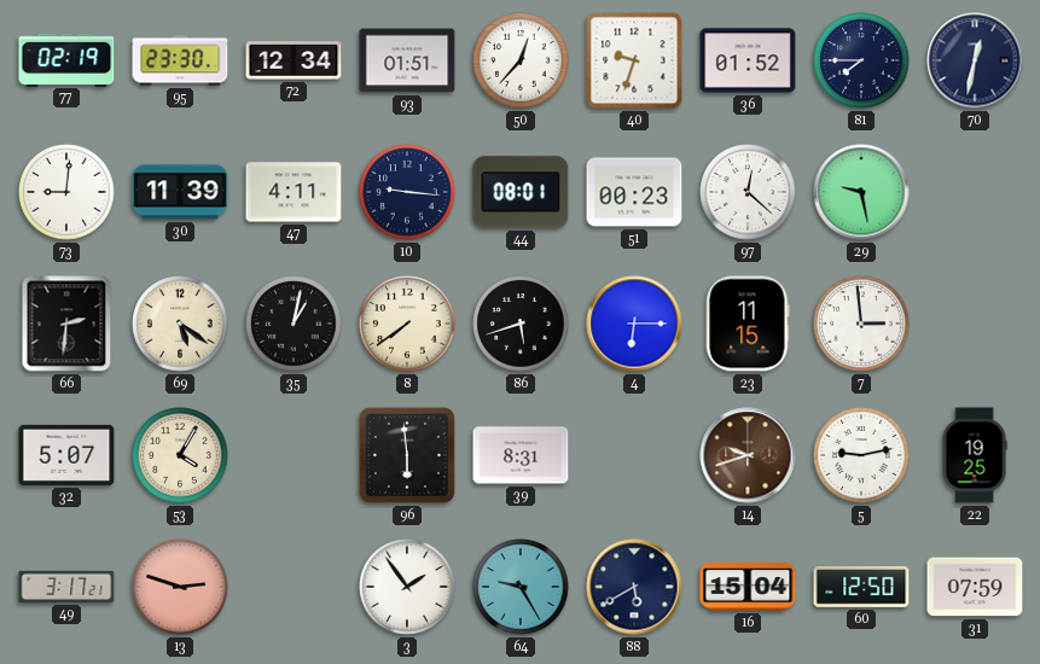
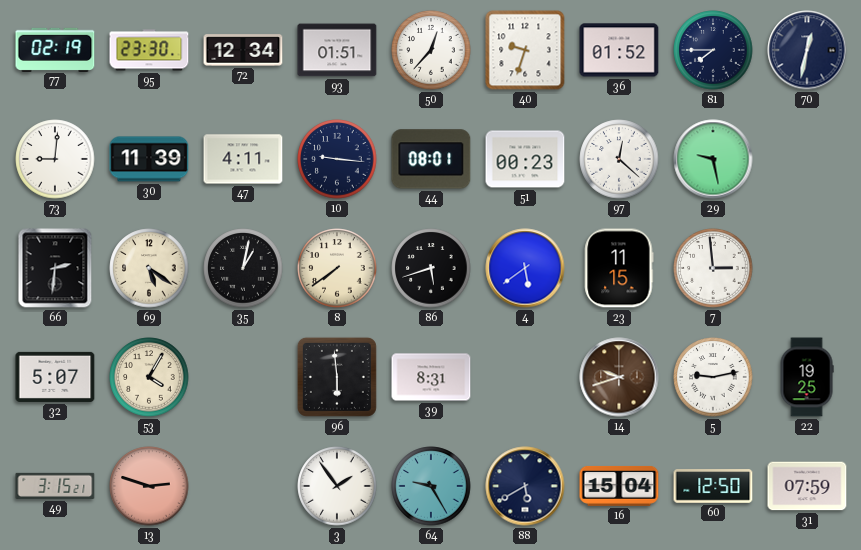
4: 6:15 -> 5:39 (525, 268)
49: 3:17 -> 3:15 (55, 486)
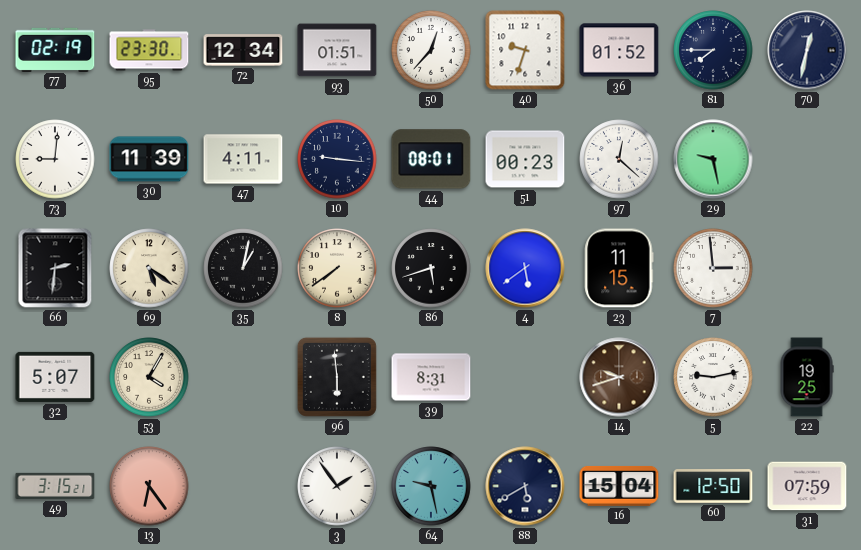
13: 2:48 -> 6:24 (149, 486)
64: 9:25 -> 9:28 (431, 486)
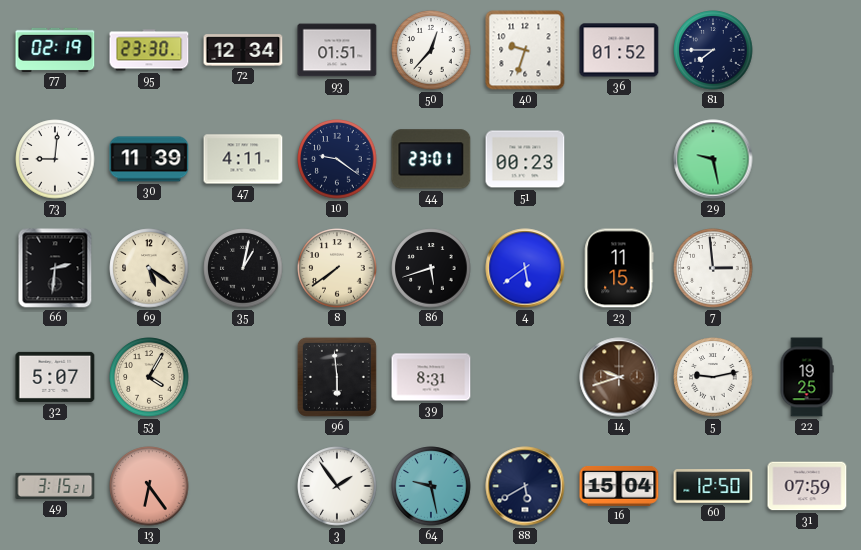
70: 12:32 -> none (807, 50)
10: 9:16 -> 9:21 (337, 159)
44: 08:01 -> 23:01 (431, 159)
97: 12:22 -> none (619, 159)
